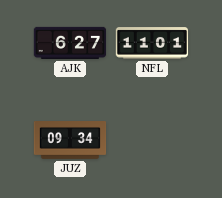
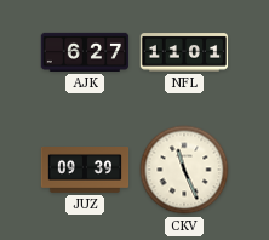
JUZ: 09:34 -> 09:39 (85, 171)
CKV: none -> 11:26 (184, 170)
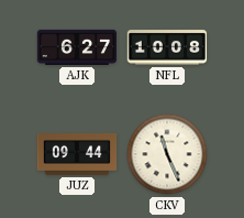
NFL: 11:01 -> 10:08 (167, 47)
JUZ: 09:39 -> 09:44 (77, 155)
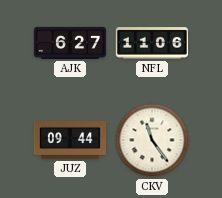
NFL: 10:08 -> 11:06 (152, 43)
CKV: 11:26 -> 11:24 (152, 140)
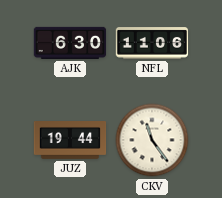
AJK: 6:27 -> 6:30 (70, 43)
JUZ: 09:44 -> 19:44 (70, 141)
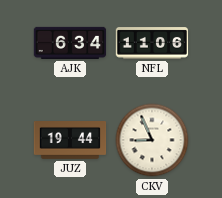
AJK: 6:30 -> 6:34 (70, 43)
CKV: 11:24 -> 8:56 (152, 140)
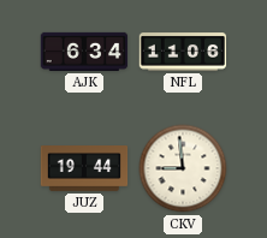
CKV: 8:56 -> 8:59 (183, 168)
